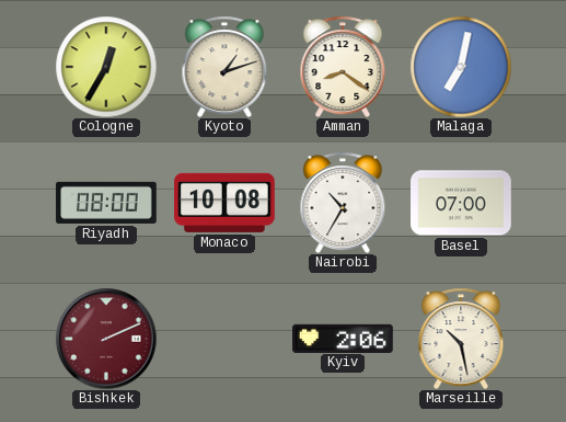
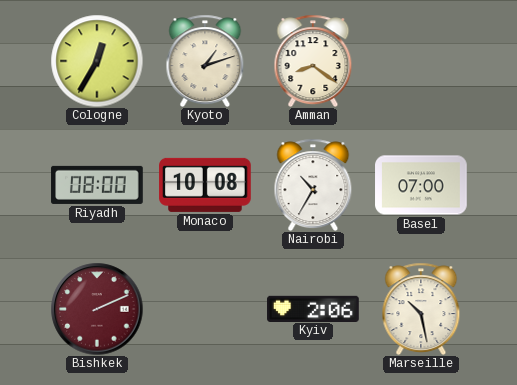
Malaga: 7:02 -> none (461, 67)
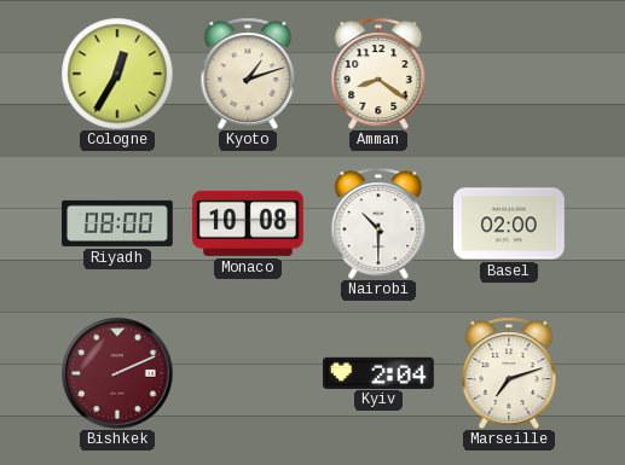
Nairobi: 10:35 -> 10:30 (378, 223)
Basel: 07:00 -> 02:00 (509, 223)
Kyiv: 2:06 -> 2:04 (378, 372)
Marseille: 10:28 -> 7:12 (509, 373)
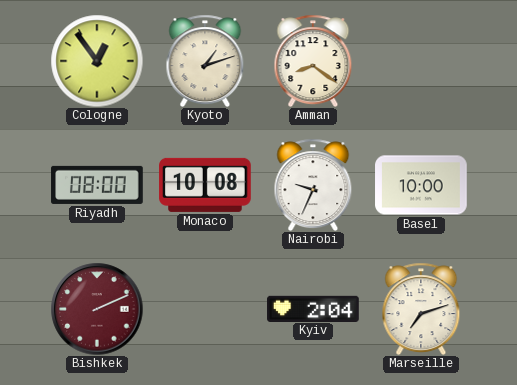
Cologne: 12:35 -> 12:54 (97, 61)
Nairobi: 10:30 -> 9:34 (313, 185)
Basel: 02:00 -> 10:00 (421, 185)
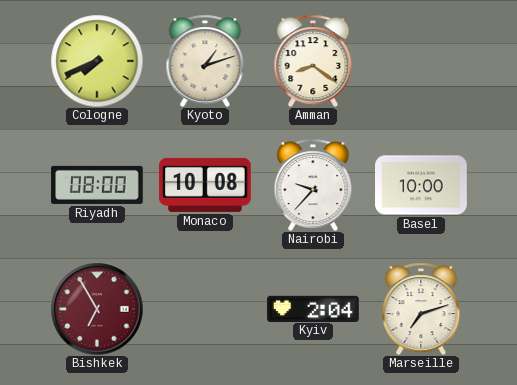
Cologne: 12:54 -> 7:41 (97, 61)
Nairobi: 9:34 -> 9:37 (313, 185)
Bishkek: 2:11 -> 6:55 (97, 309)
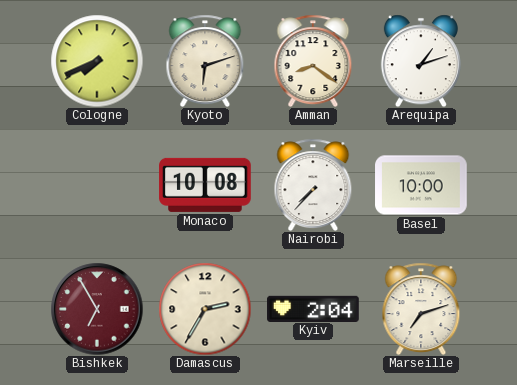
Kyoto: 1:12 -> 6:12 (205, 61)
Arequipa: none -> 1:12 (421, 61)
Riyadh: 08:00 -> none (97, 185)
Nairobi: 9:37 -> 7:37 (313, 185)
Damascus: none -> 2:35 (205, 309)
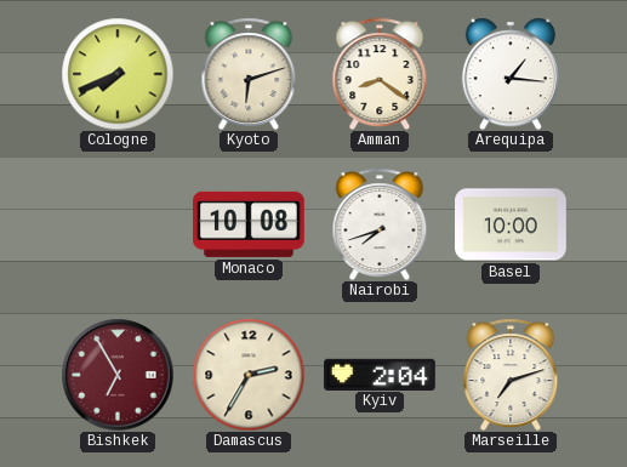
Arequipa: 1:12 -> 1:16 (511, 74)
Nairobi: 7:37 -> 7:42 (380, 224)
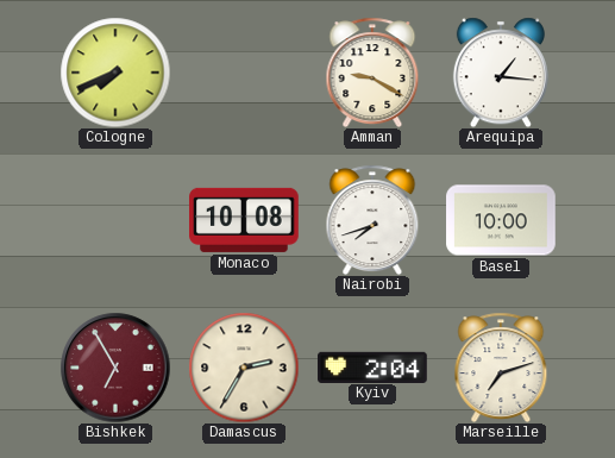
Kyoto: 6:12 -> none (249, 74)
Amman: 8:21 -> 9:20 (372, 73)
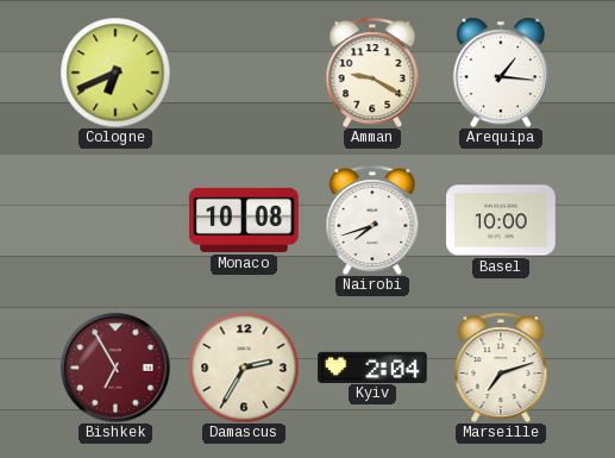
Cologne: 7:41 -> 6:41 (115, 73)
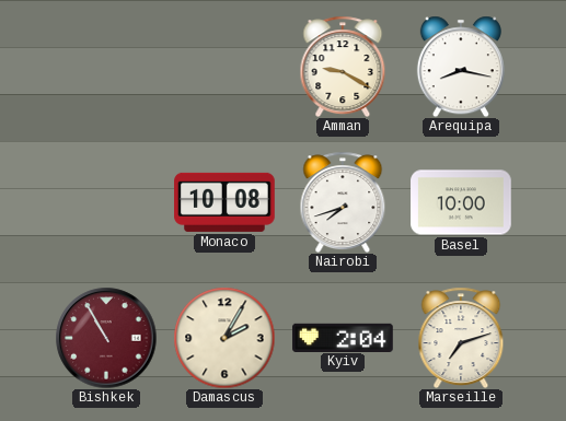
Cologne: 6:41 -> none (115, 73)
Arequipa: 1:16 -> 8:17 (461, 67)
Bishkek: 6:55 -> 10:55 (106, 338)
Damascus: 2:35 -> 2:05 (224, 338)
